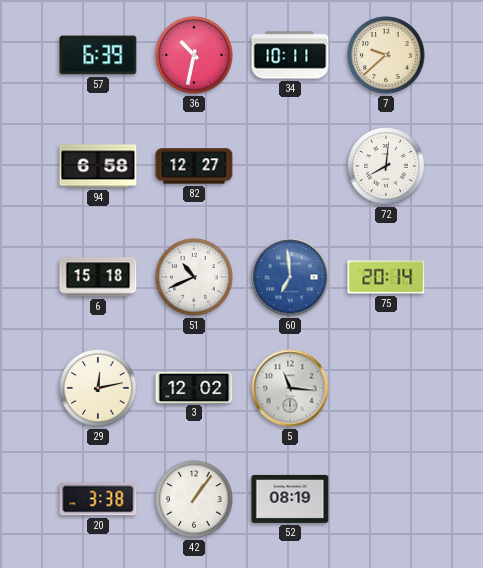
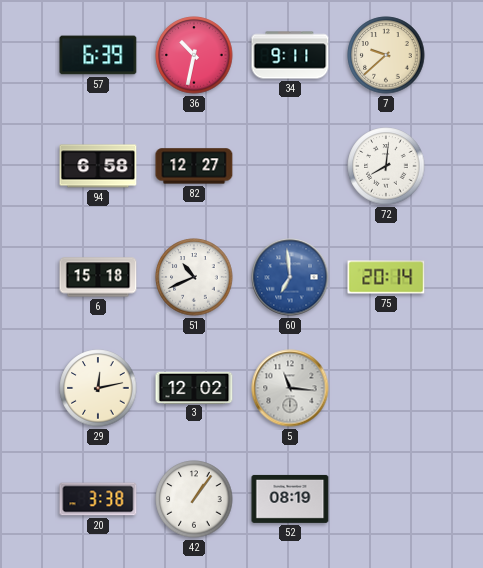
34: 10:11 -> 9:11 (290, 55)
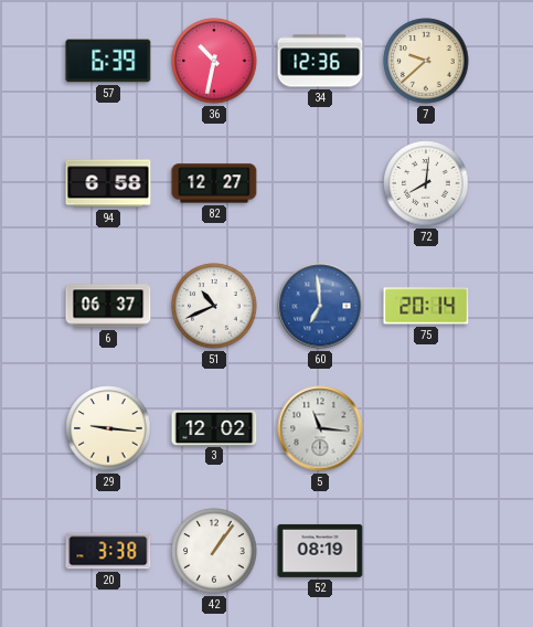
34: 9:11 -> 12:36 (320, 61)
6: 15:18 -> 06:37 (108, 306)
29: 12:13 -> 9:16 (108, 428)
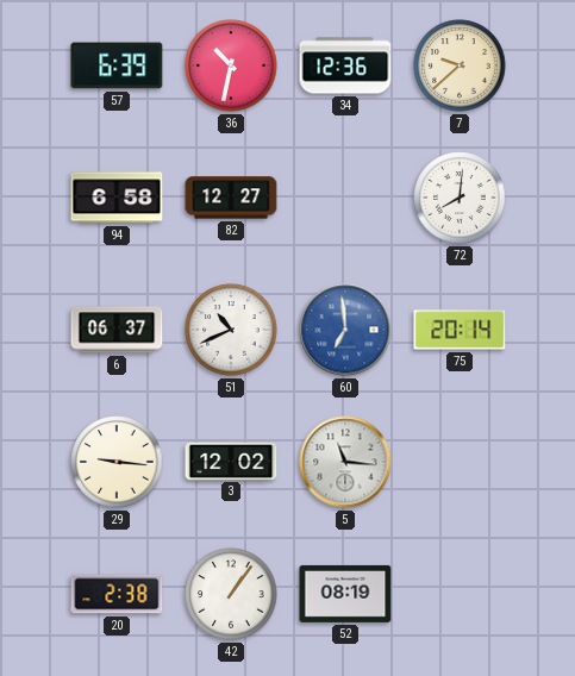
20: 3:38 -> 2:38 (117, 594)
